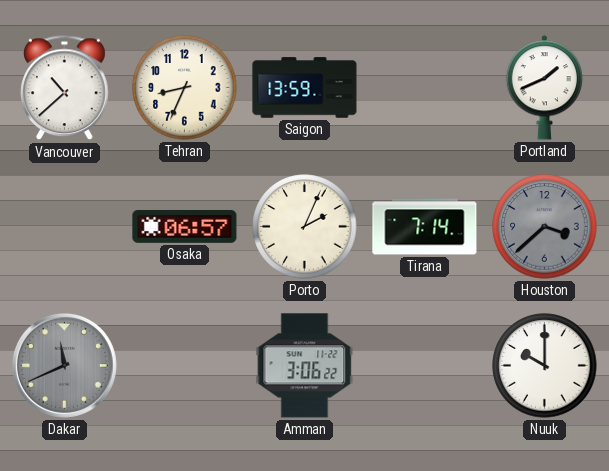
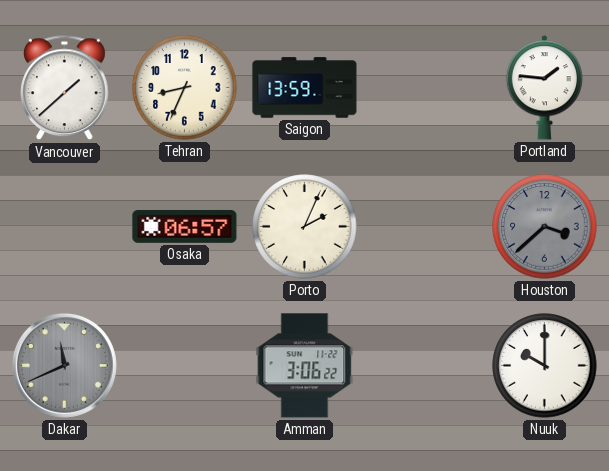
Vancouver: 10:38 -> 1:38 (65, 88)
Portland: 1:41 -> 1:46 (545, 88)
Tirana: 7:14 -> none (425, 227)
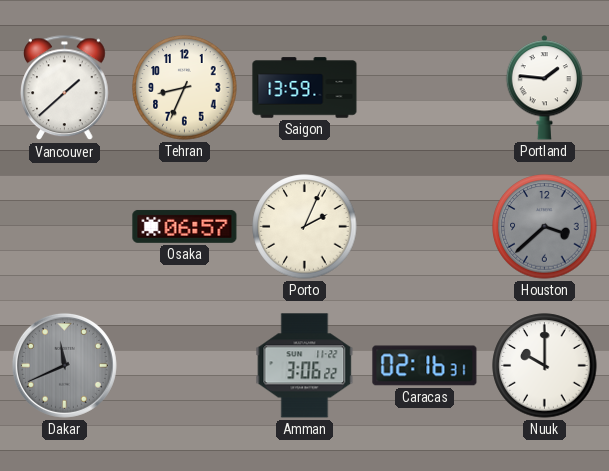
Caracas: none -> 02:16 (425, 366)
